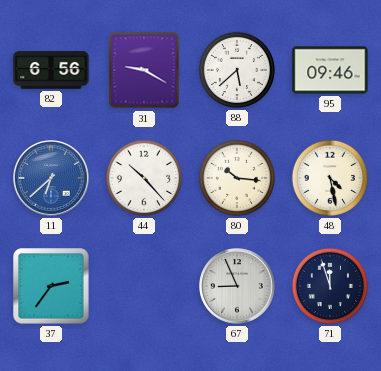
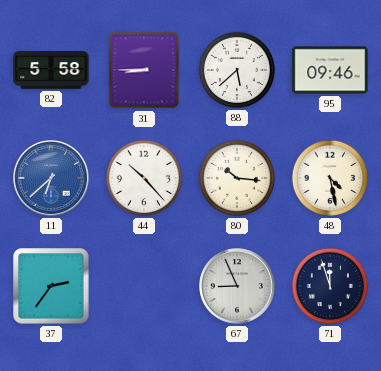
82: 6:56 -> 5:58 (51, 70)
31: 9:20 -> 8:45 (144, 70)
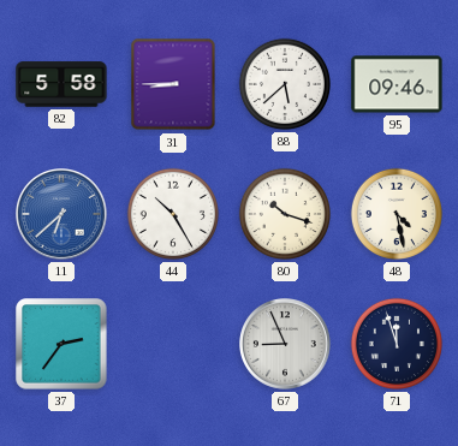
44: 10:23 -> 10:25 (173, 214)
80: 10:16 -> 10:18 (285, 214)
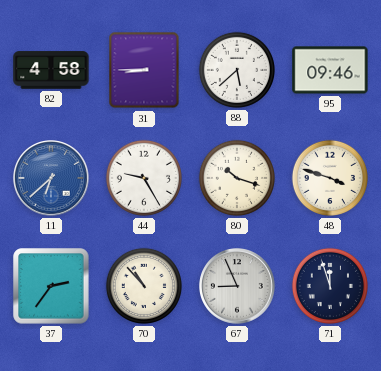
82: 5:58 -> 4:58 (51, 70)
44: 10:25 -> 9:25 (144, 178)
48: 4:28 -> 3:48 (330, 178)
70: none -> 10:53 (144, 286)
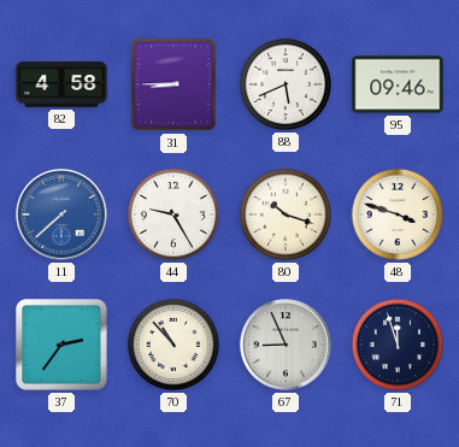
88: 5:38 -> 5:41 (286, 84)
11: 6:38 -> 7:38 (63, 216)
